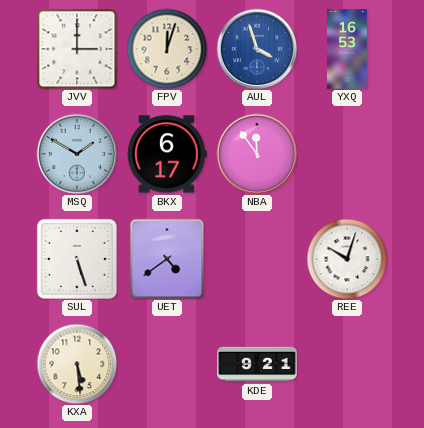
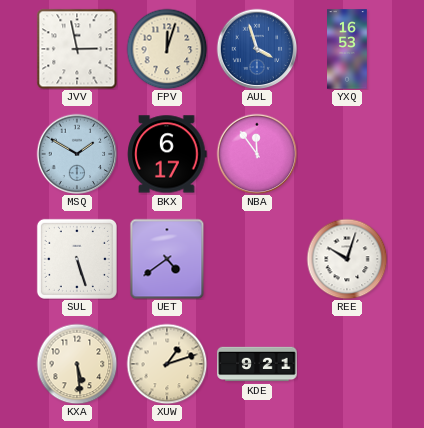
JVV: 3:00 -> 2:58 (77, 49)
XUW: none -> 1:12 (167, 364)
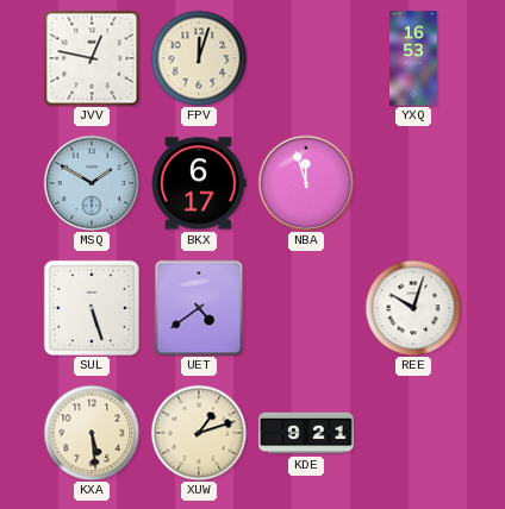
JVV: 2:58 -> 12:47 (92, 58)
AUL: 3:57 -> none (257, 49)
NBA: 11:54 -> 11:57 (306, 183)
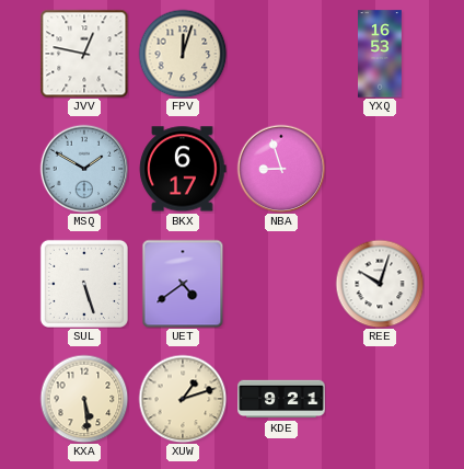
NBA: 11:57 -> 8:57 (281, 169)
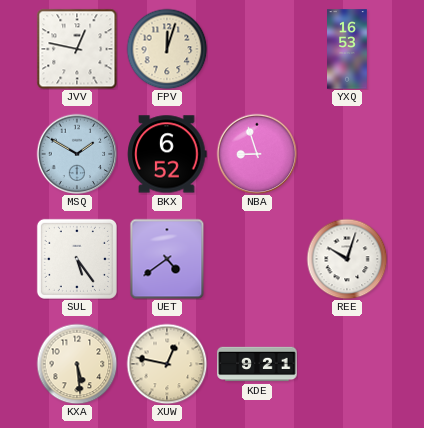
BKX: 6:17 -> 6:52 (167, 154)
SUL: 5:27 -> 5:24 (77, 259)
XUW: 1:12 -> 12:47 (167, 364)
